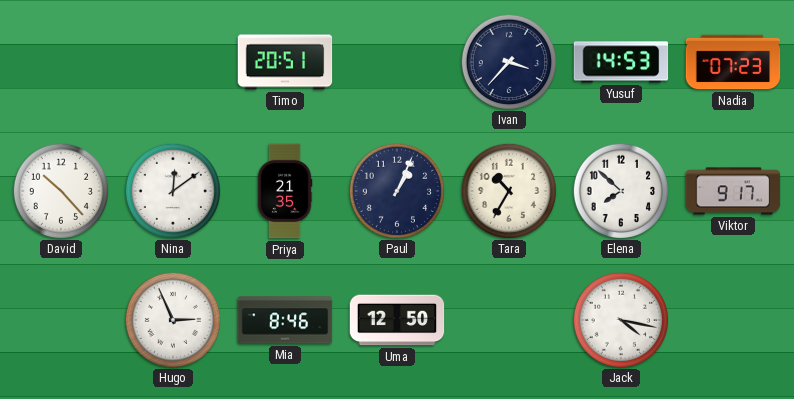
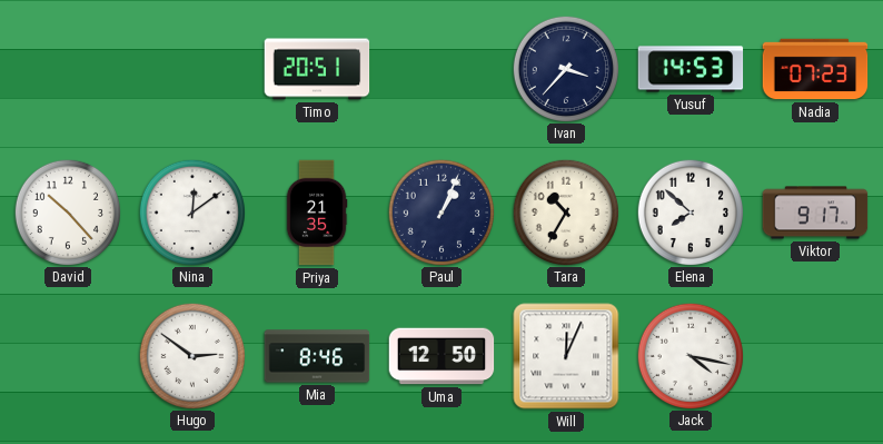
Hugo: 2:56 -> 2:51 (191, 355)
Will: none -> 12:04 (566, 356)
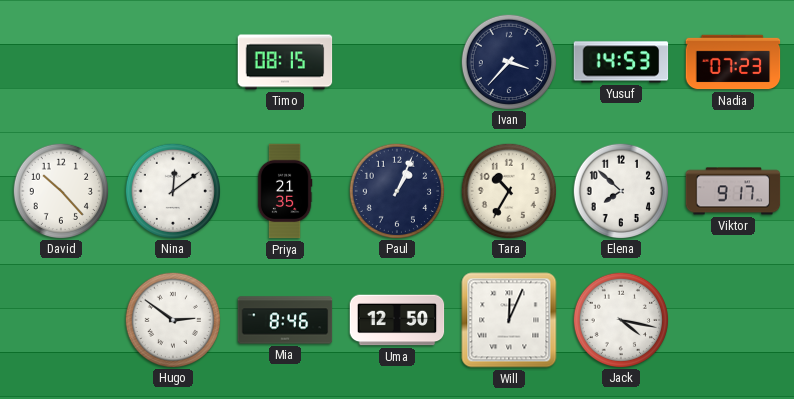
Timo: 20:51 -> 08:15 (285, 62)
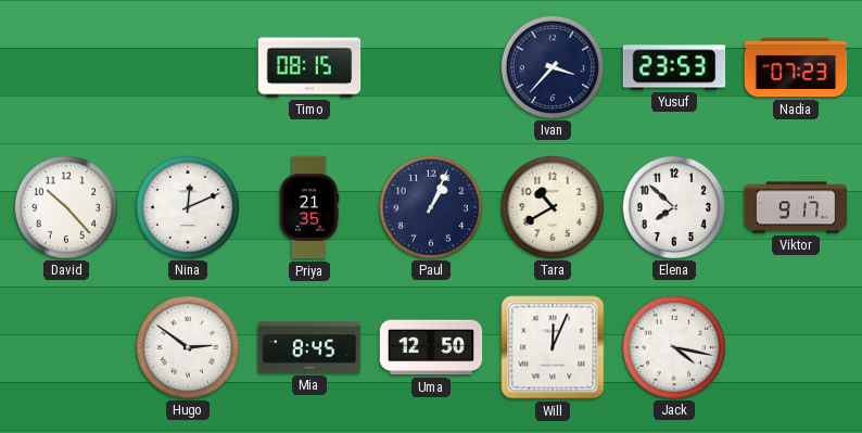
Yusuf: 14:53 -> 23:53 (674, 67)
Nina: 12:09 -> 12:11 (187, 206)
Tara: 10:35 -> 10:40 (552, 206)
Mia: 8:46 -> 8:45 (309, 347)
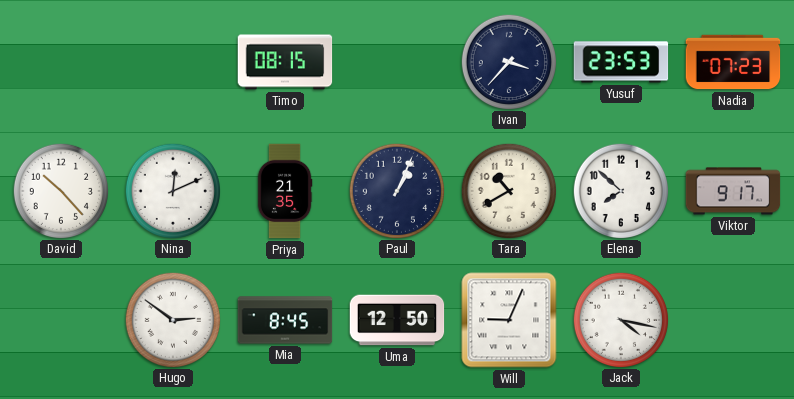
Will: 12:04 -> 9:04 (509, 320)
